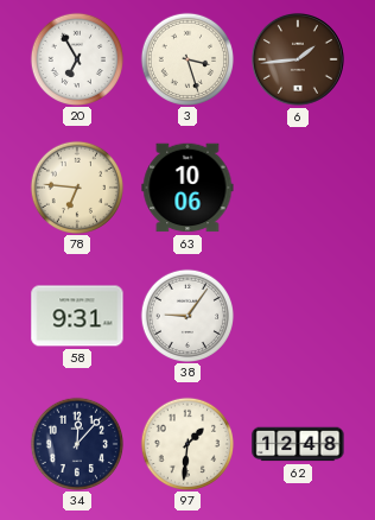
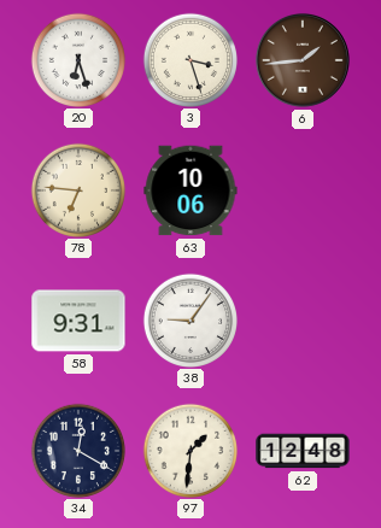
20: 6:55 -> 6:27 (77, 59)
34: 12:07 -> 12:20 (77, 450)
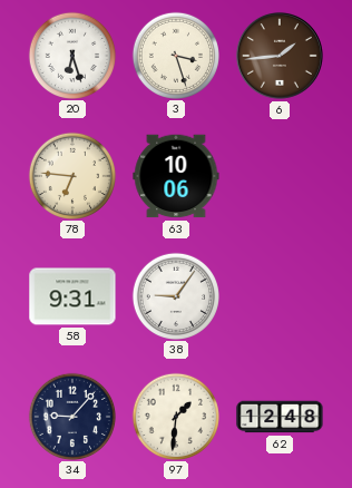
34: 12:20 -> 9:07 (71, 416)
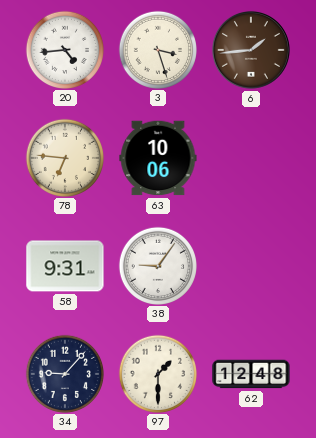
20: 6:27 -> 4:44 (64, 49)
97: 1:31 -> 1:30 (157, 373)
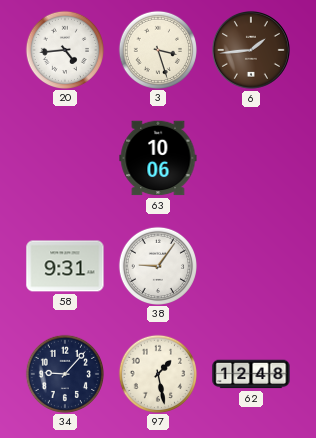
78: 6:46 -> none (64, 157)
97: 1:30 -> 1:28 (157, 373)
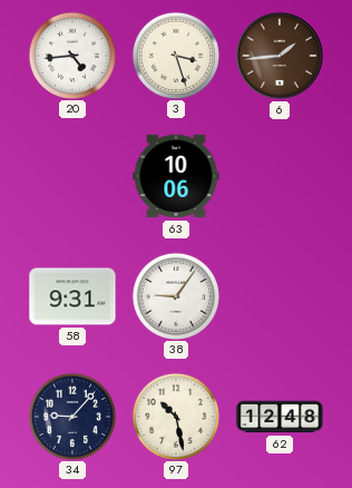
97: 1:28 -> 10:28 (175, 416)
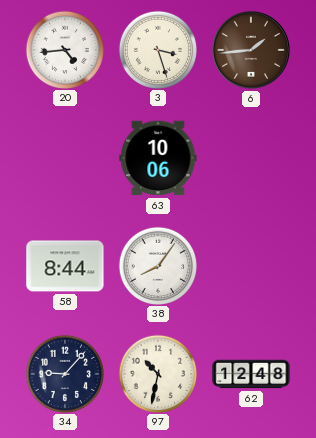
58: 9:31 -> 8:44 (65, 266)
38: 9:06 -> 8:06 (157, 265)
97: 10:28 -> 10:32 (157, 373)
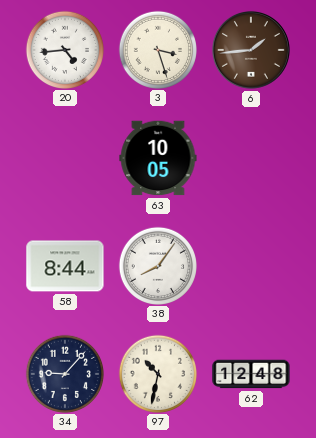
63: 10:06 -> 10:05 (158, 158)
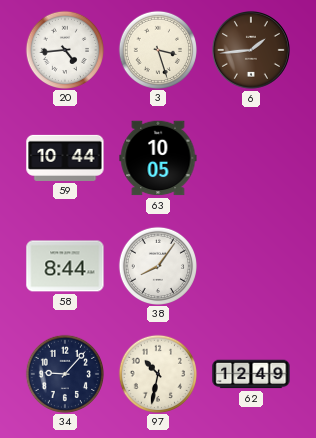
59: none -> 10:44 (65, 158)
62: 12:48 -> 12:49 (251, 374)
